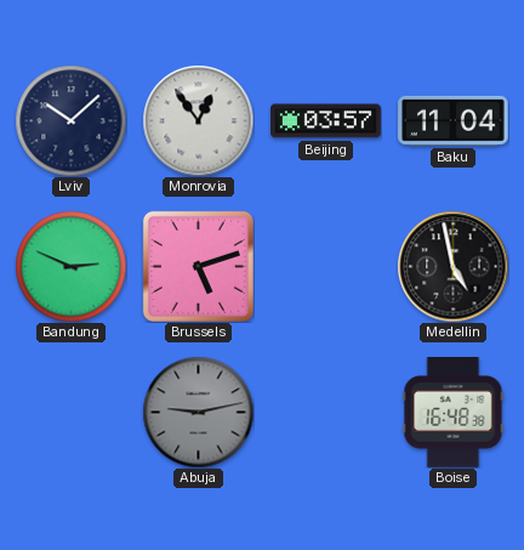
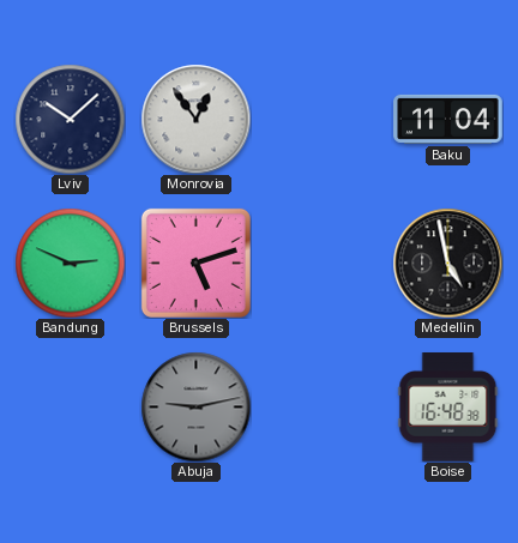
Beijing: 03:57 -> none (326, 121)
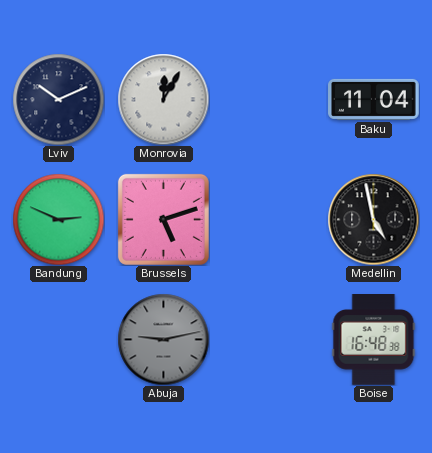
Lviv: 10:08 -> 10:11 (58, 99)
Monrovia: 12:54 -> 12:05 (163, 99)
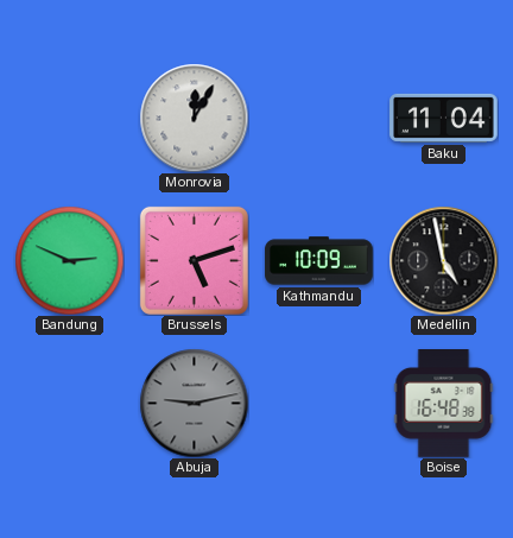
Lviv: 10:11 -> none (58, 99)
Kathmandu: none -> 10:09 (319, 261)
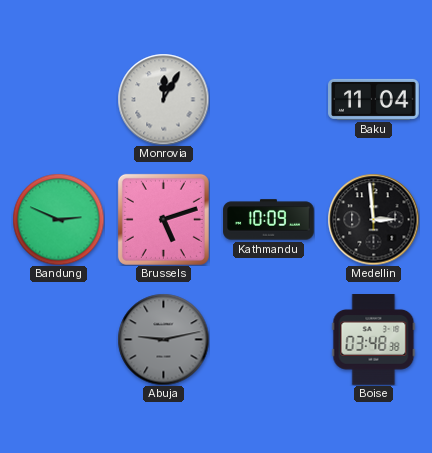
Medellin: 4:58 -> 2:59 (373, 219)
Boise: 16:48 -> 03:48 (374, 340)
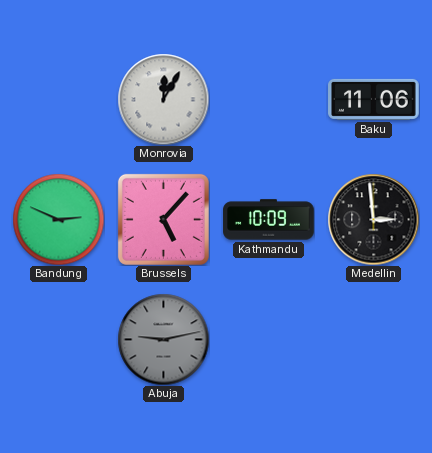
Baku: 11:04 -> 11:06 (374, 99)
Brussels: 5:12 -> 5:07 (163, 219)
Boise: 03:48 -> none (374, 340)
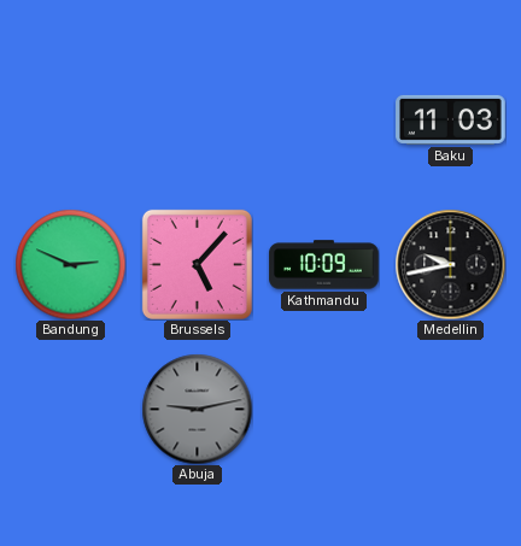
Monrovia: 12:05 -> none (163, 99)
Baku: 11:06 -> 11:03 (451, 119)
Medellin: 2:59 -> 9:43 (450, 264)
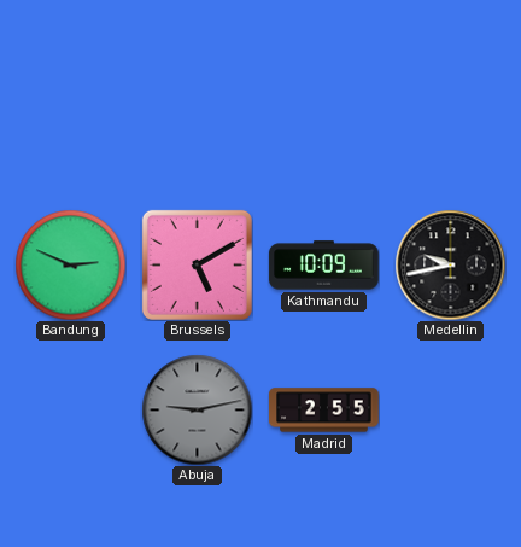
Baku: 11:03 -> none (451, 119)
Brussels: 5:07 -> 5:10 (197, 264)
Madrid: none -> 2:55 (324, 411)
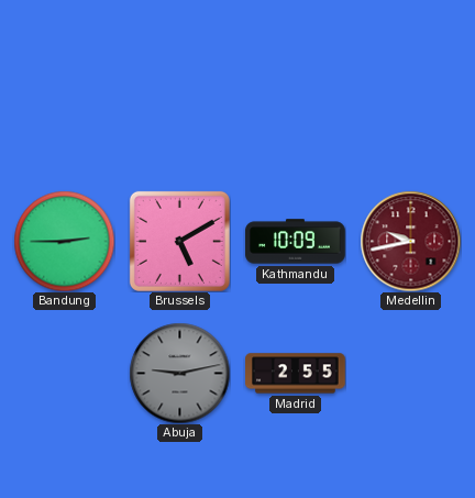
Bandung: 2:49 -> 2:45 (64, 241)
Medellin dial: black -> burgundy (410, 241)
